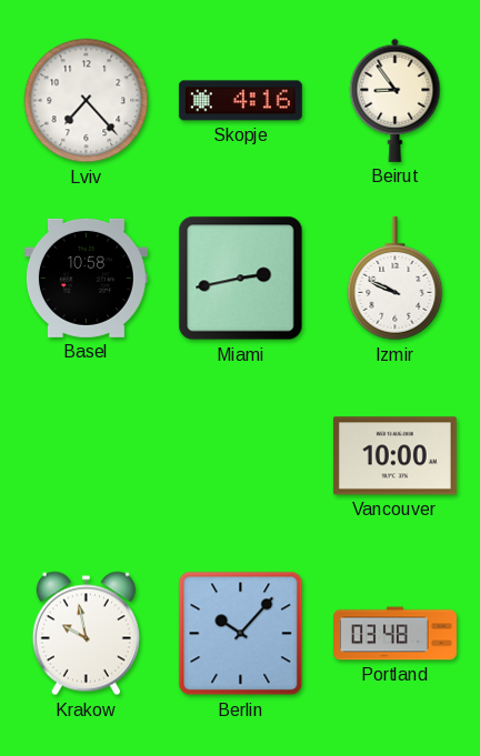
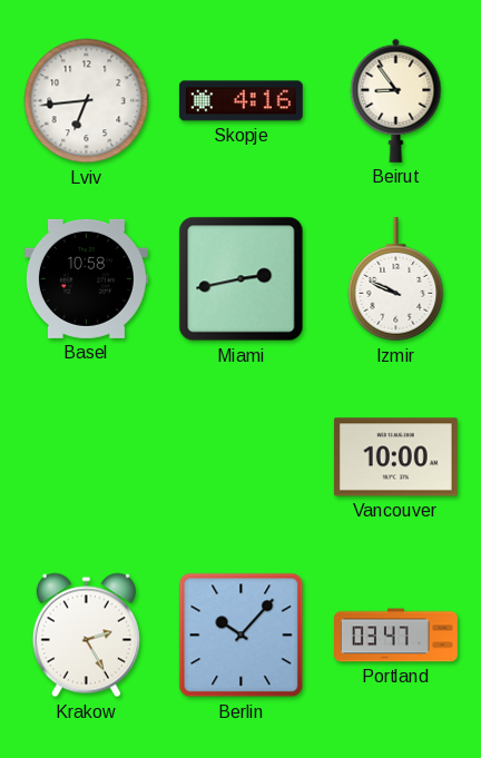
Lviv: 7:23 -> 6:44 (87, 101)
Krakow: 9:58 -> 2:25 (86, 636)
Portland: 03:48 -> 03:47 (396, 636)
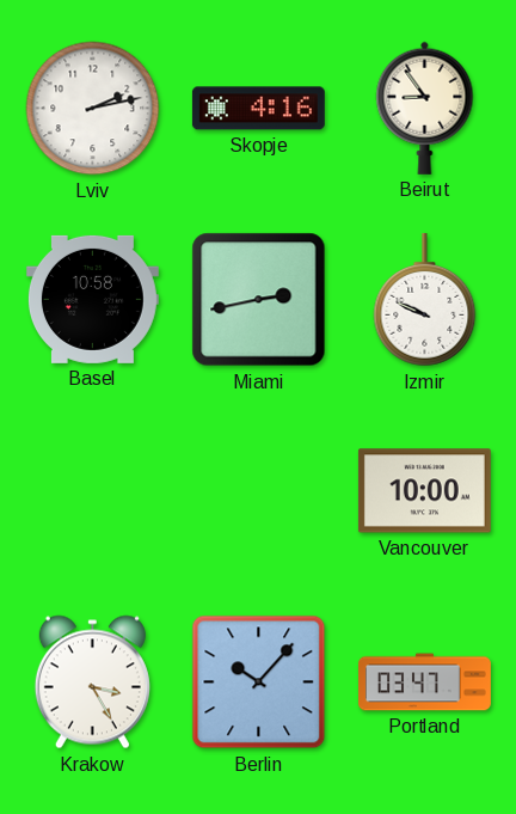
Lviv: 6:44 -> 2:13 (93, 109)
Krakow: 2:25 -> 3:25 (92, 683)
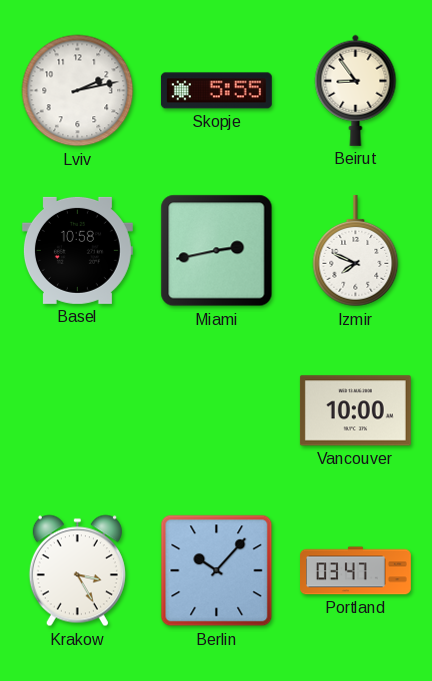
Skopje: 4:16 -> 5:55 (216, 91)
Izmir: 9:49 -> 7:49 (356, 251)
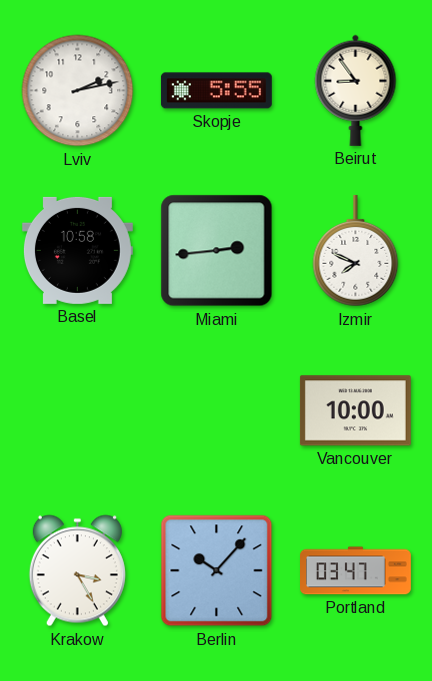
Miami: 2:43 -> 2:44 (217, 251)
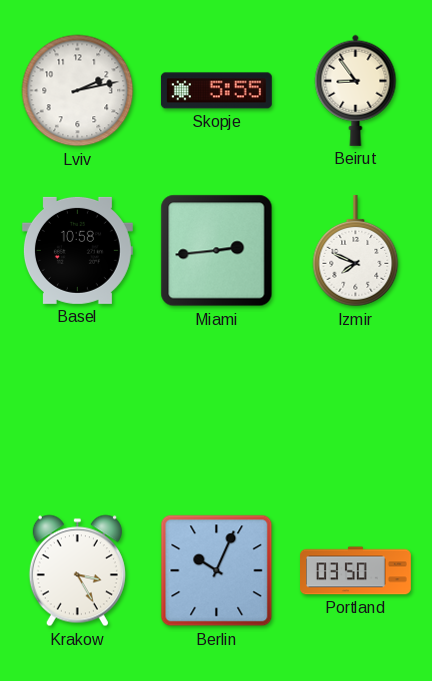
Vancouver: 10:00 -> none (355, 411)
Berlin: 10:07 -> 10:04 (217, 571)
Portland: 03:47 -> 03:50 (356, 571)
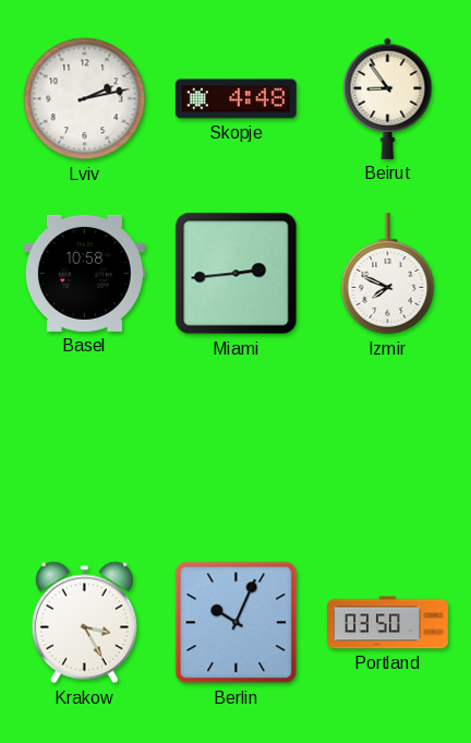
Skopje: 5:55 -> 4:48 (235, 99)
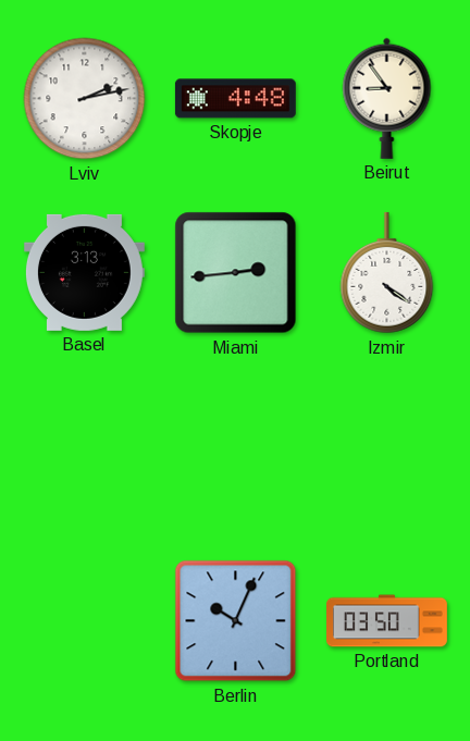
Basel: 10:58 -> 3:13 (84, 272)
Izmir: 7:49 -> 4:21 (387, 273)
Krakow: 3:25 -> none (84, 623)
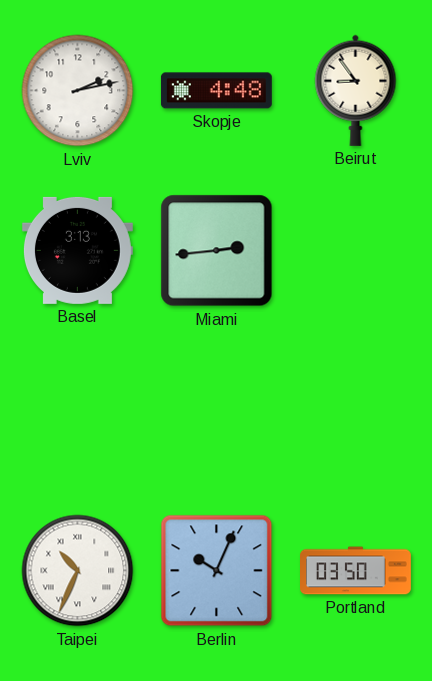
Izmir: 4:21 -> none (387, 273)
Taipei: none -> 10:34 (78, 571)
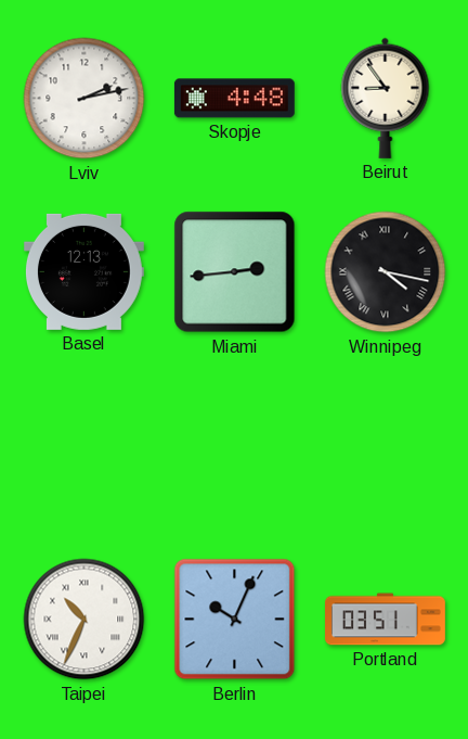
Basel: 3:13 -> 12:13 (83, 271)
Winnipeg: none -> 4:17 (386, 272)
Portland: 03:50 -> 03:51 (386, 620)
